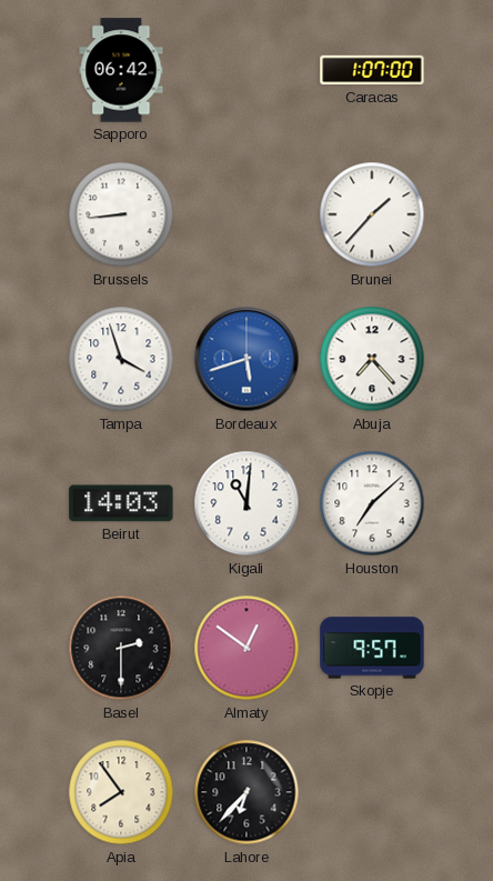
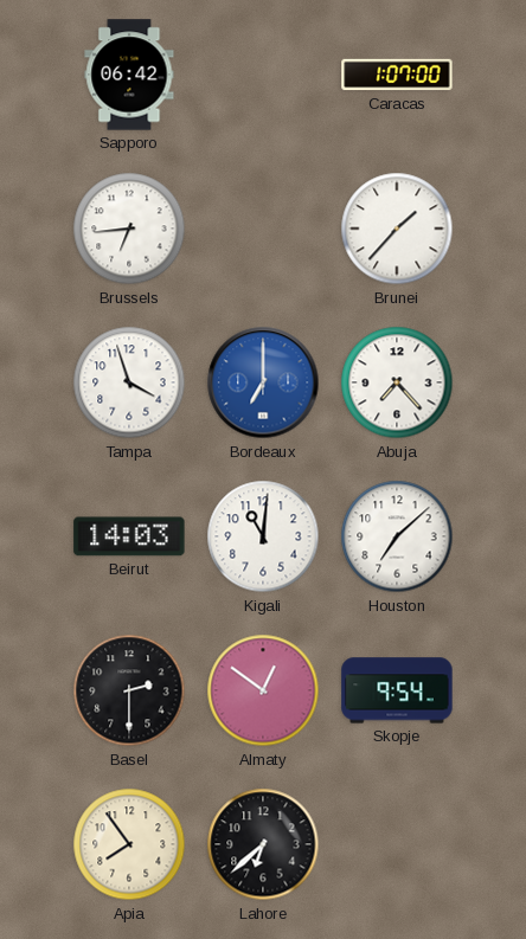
Brussels: 8:44 -> 6:44 (129, 229)
Bordeaux: 5:42 -> 7:00 (263, 382)
Skopje: 9:57 -> 9:54 (397, 690)
Lahore: 6:37 -> 6:38 (263, 844)
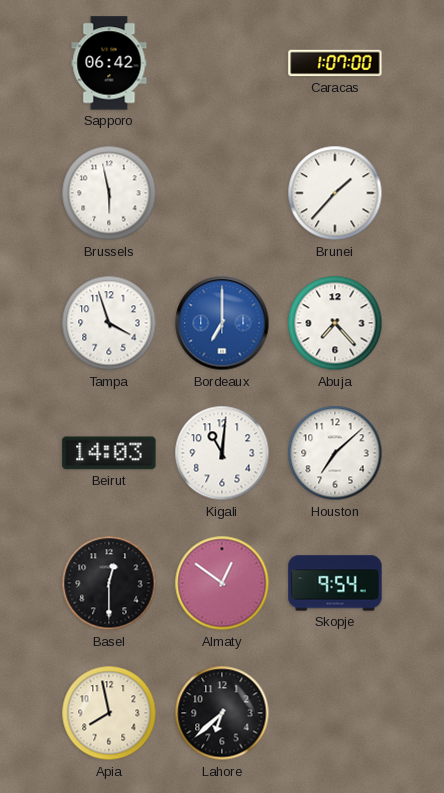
Brussels: 6:44 -> 5:58 (109, 193)
Basel: 2:30 -> 12:30 (109, 583)
Apia: 7:54 -> 7:58 (109, 713)
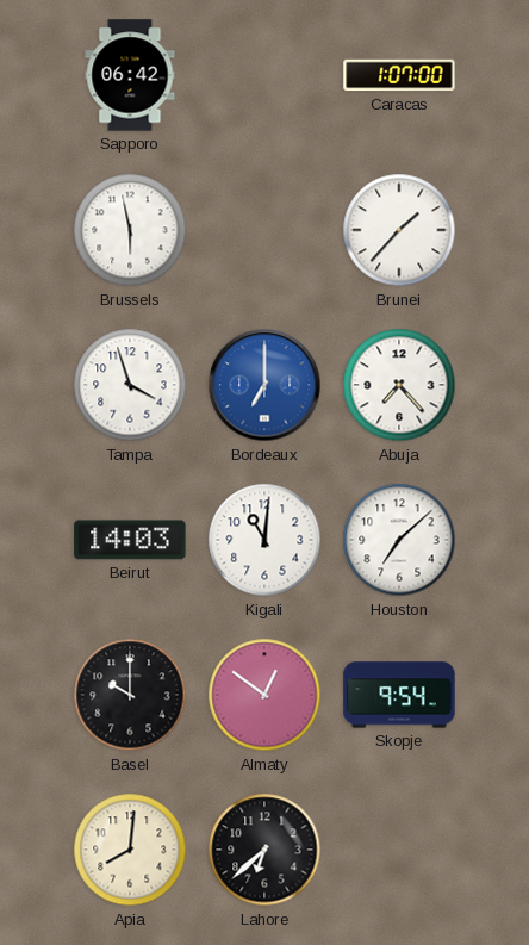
Basel: 12:30 -> 10:00 (130, 695)
Apia: 7:58 -> 8:01 (130, 850)
